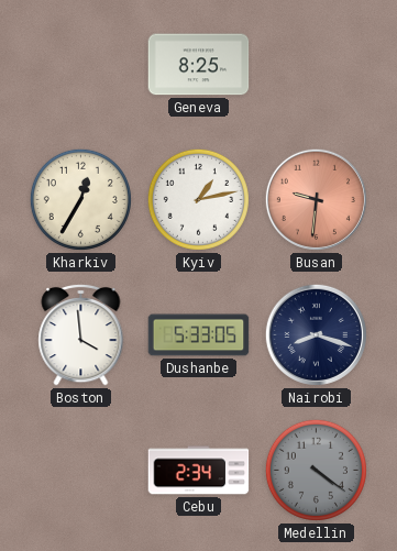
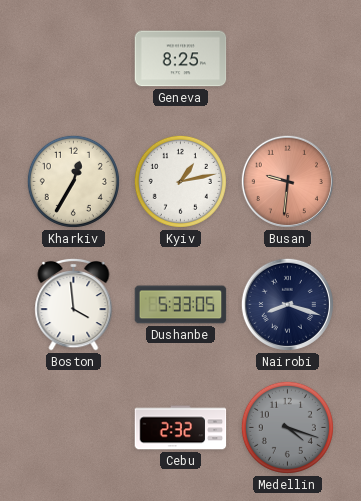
Cebu: 2:34 -> 2:32 (181, 428)
Medellin: 4:21 -> 4:18 (287, 427)
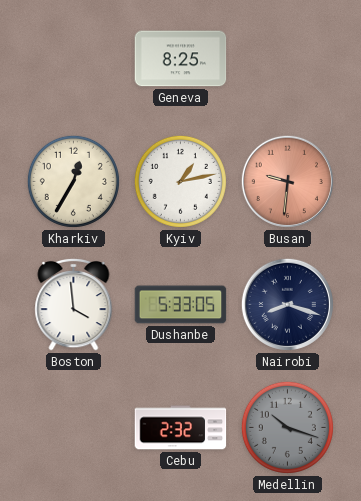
Medellin: 4:18 -> 10:18 (287, 427)
